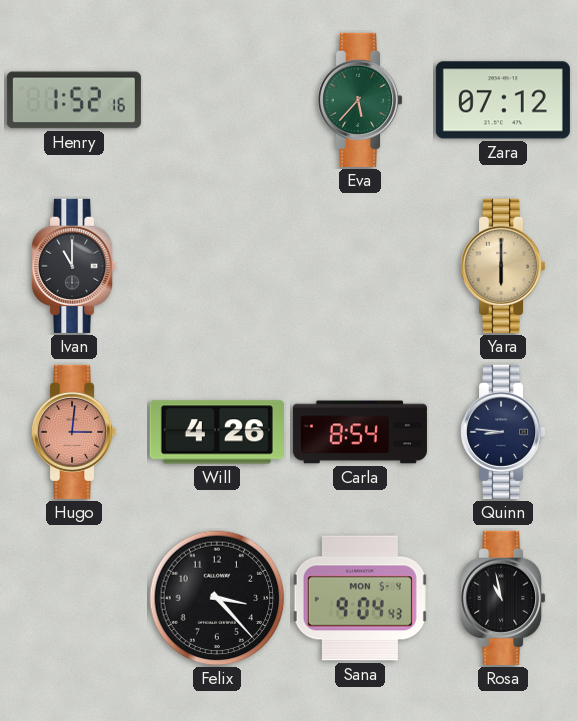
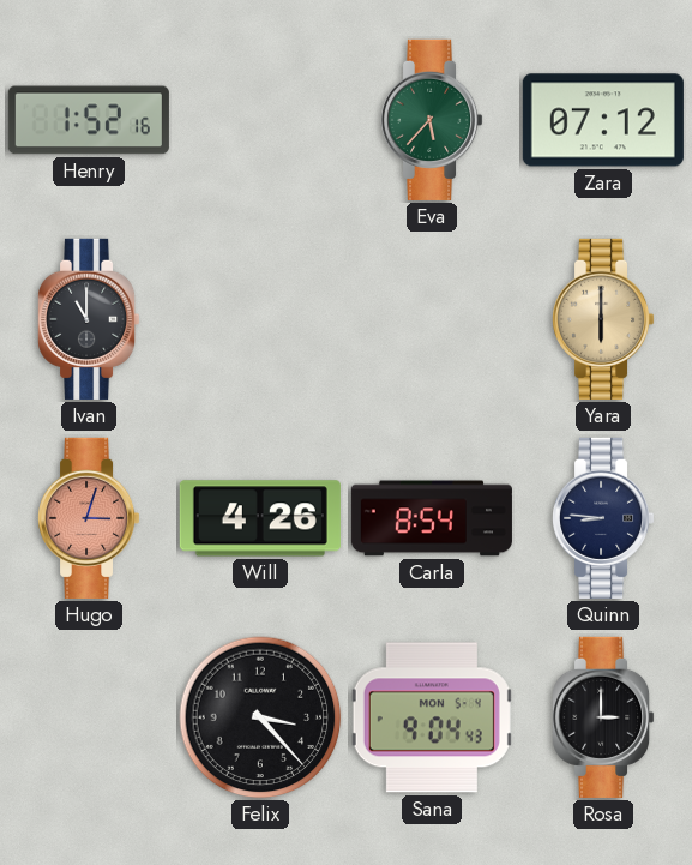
Hugo: 3:01 -> 3:03 (90, 518)
Rosa: 10:58 -> 3:00 (604, 717)
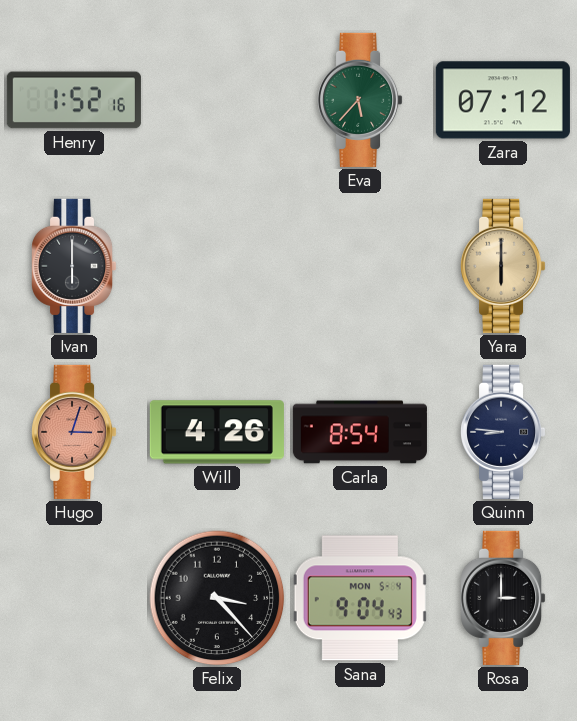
Ivan: 11:00 -> 6:00 (75, 266)
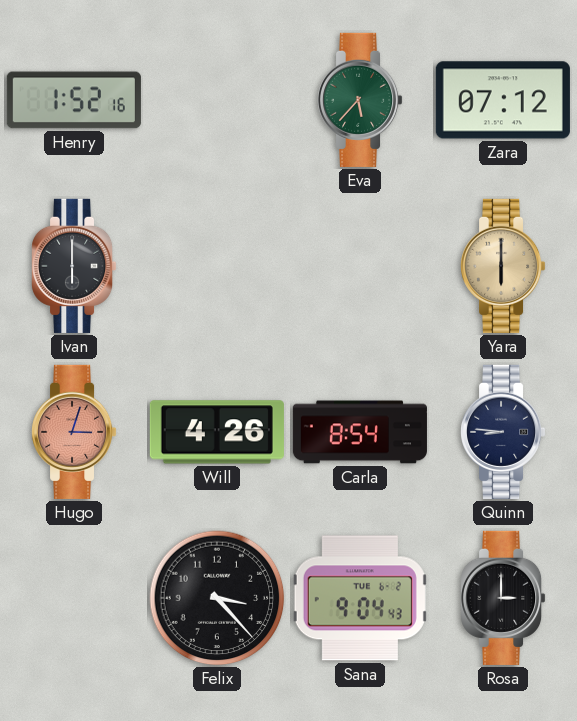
Sana date: MON 5-4 -> TUE 6-2 (360, 598)
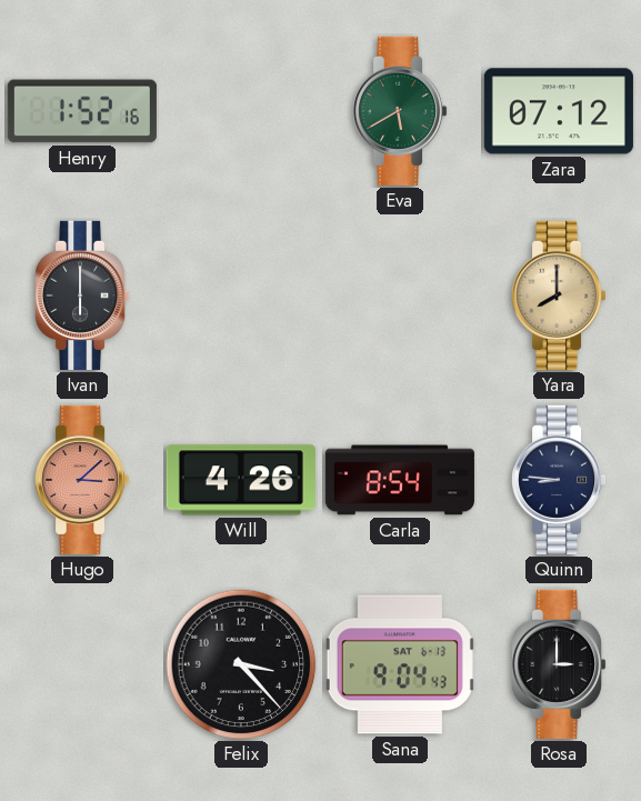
Eva: 5:37 -> 5:40 (401, 111)
Yara: 6:00 -> 8:00 (560, 296)
Hugo: 3:03 -> 3:08 (83, 480)
Sana date: TUE 6-2 -> SAT 6-13 (400, 664)
